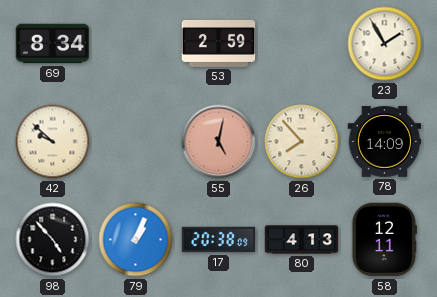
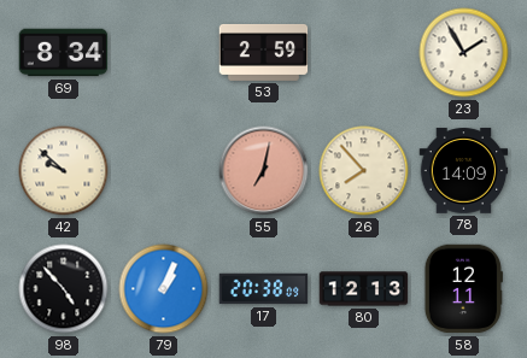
55: 5:02 -> 7:02 (264, 171)
80: 4:13 -> 12:13 (364, 289)
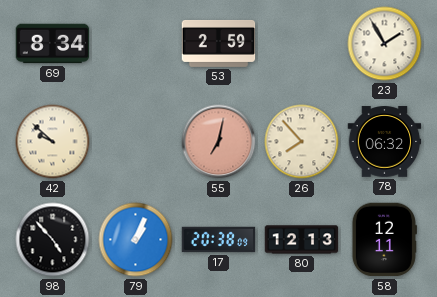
78: 14:09 -> 06:32 (385, 142)
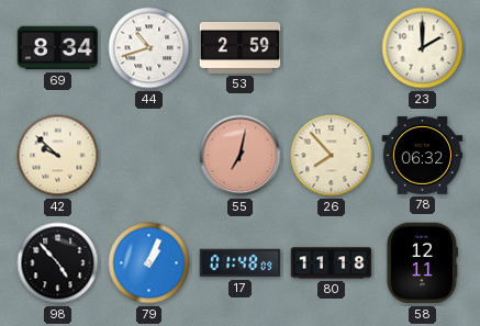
44: none -> 10:42 (149, 48)
23: 1:55 -> 2:00 (423, 48)
17: 20:38 -> 01:48 (241, 263)
80: 12:13 -> 11:18 (332, 263)
